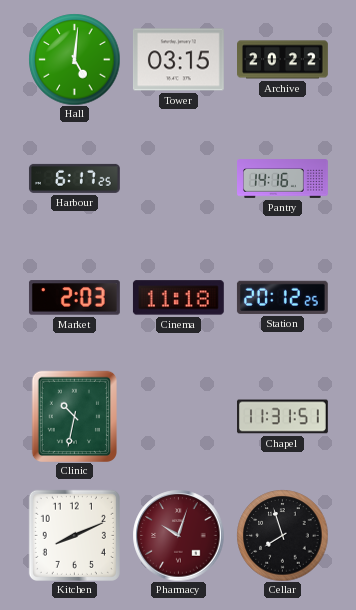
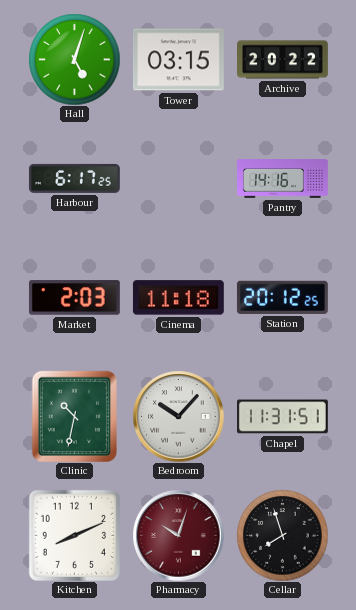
Hall: 5:01 -> 5:03 (74, 59)
Bedroom: none -> 10:07 (178, 416)
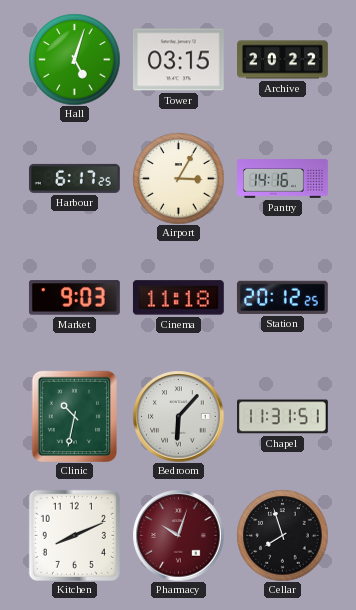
Airport: none -> 3:05 (178, 178)
Market: 2:03 -> 9:03 (74, 298)
Bedroom: 10:07 -> 6:07 (178, 416)
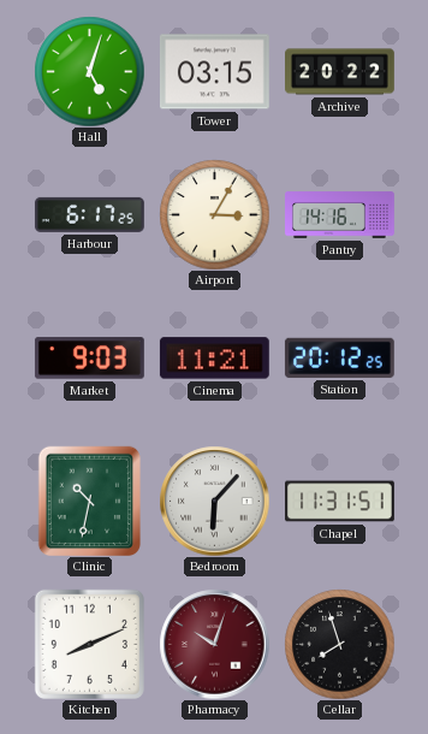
Cinema: 11:18 -> 11:21 (214, 359)
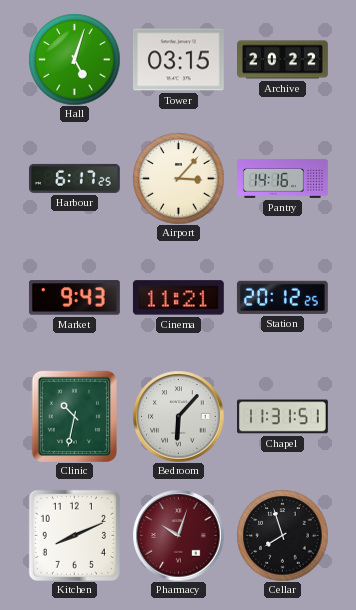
Airport: 3:05 -> 3:07 (178, 178)
Market: 9:03 -> 9:43 (74, 298)
